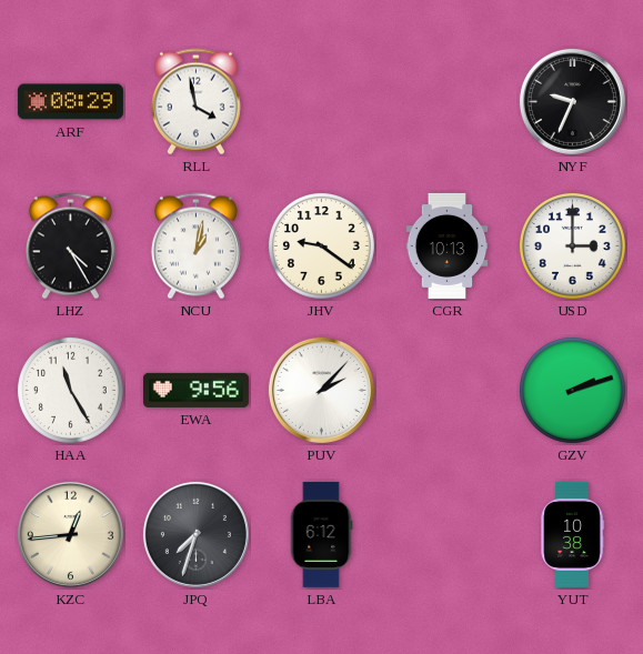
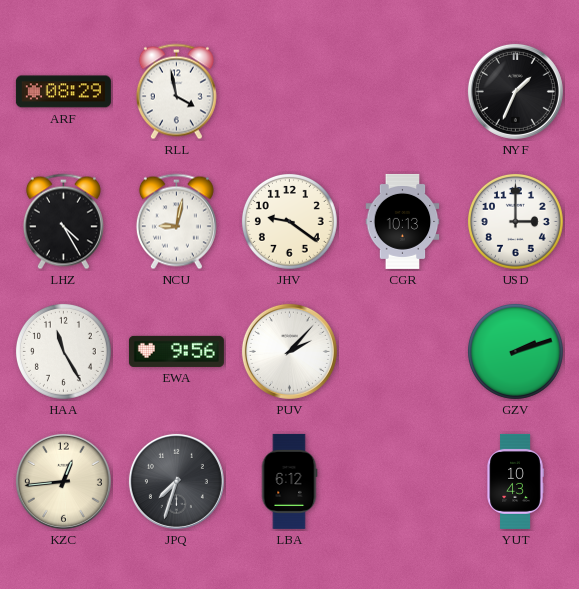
NYF: 9:34 -> 1:34 (515, 91)
NCU: 1:02 -> 9:02 (176, 222)
YUT: 10:38 -> 10:43 (515, 481)
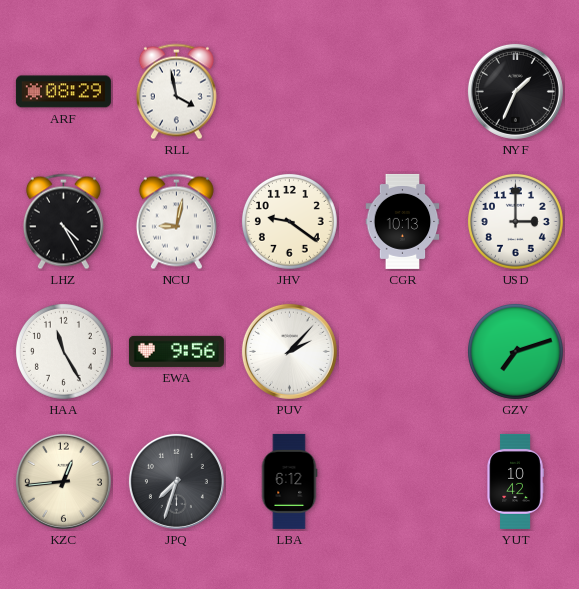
GZV: 2:12 -> 7:12 (515, 351)
YUT: 10:43 -> 10:42 (515, 481)
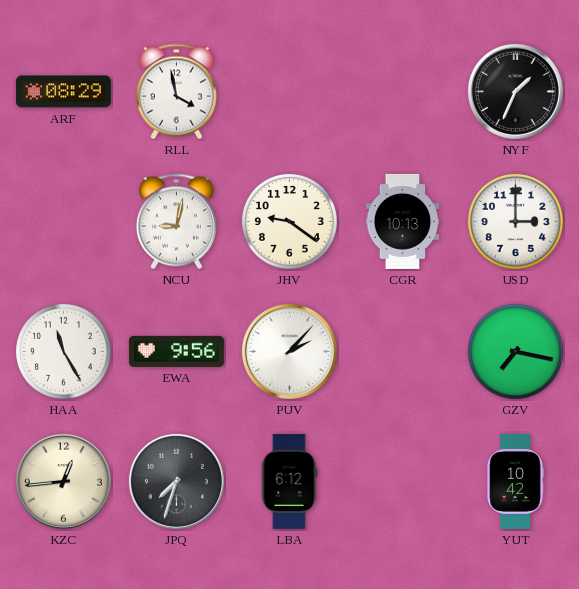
LHZ: 4:25 -> none (63, 222)
GZV: 7:12 -> 7:17 (515, 351)
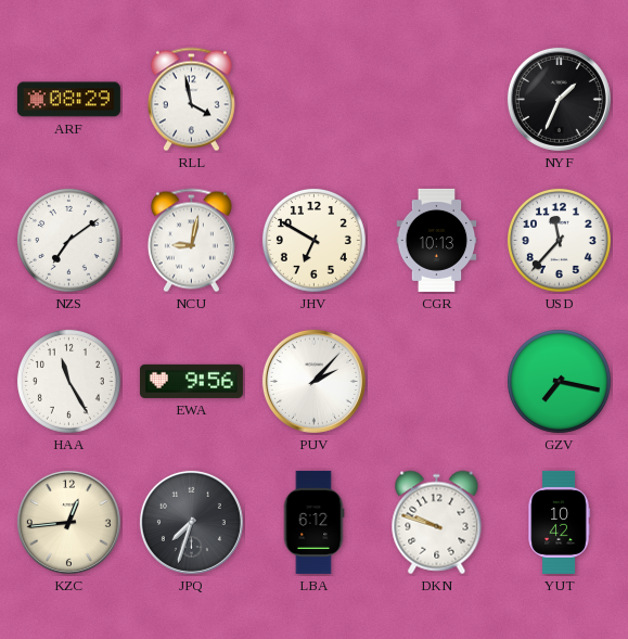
NZS: none -> 7:09 (68, 240)
JHV: 9:21 -> 6:50 (313, 240)
USD: 3:00 -> 11:37 (559, 240)
DKN: none -> 9:48 (437, 523)
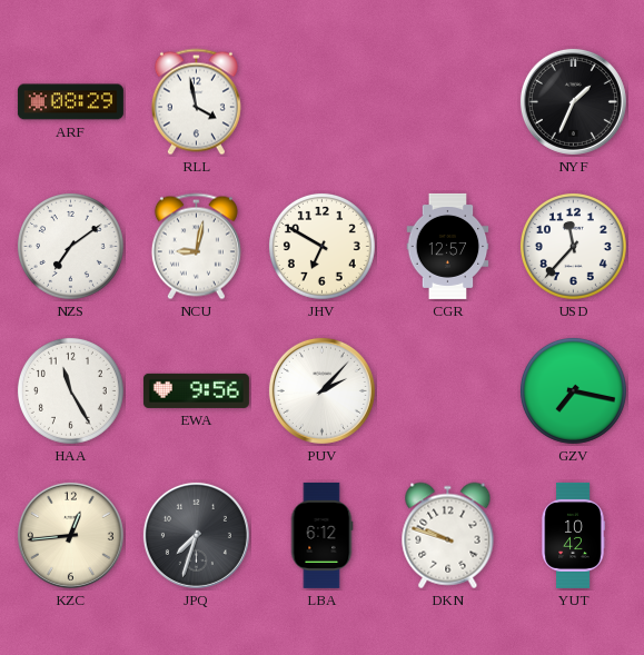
CGR: 10:13 -> 12:57 (448, 246)
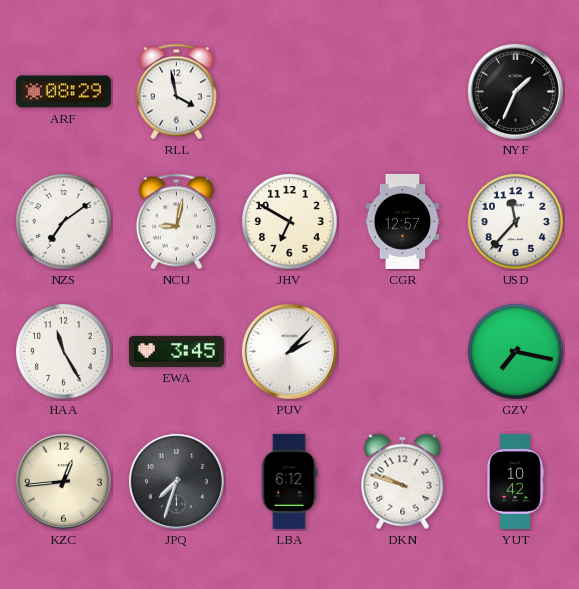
EWA: 9:56 -> 3:45 (176, 351)
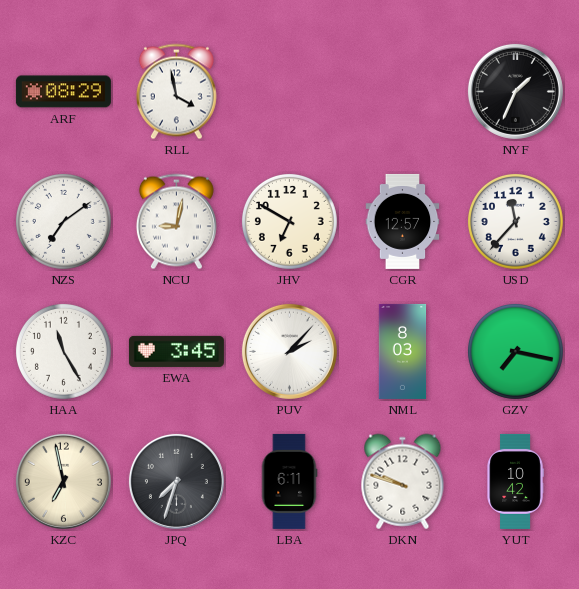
NML: none -> 8:03 (403, 351)
KZC: 12:44 -> 6:58 (63, 481)
LBA: 6:12 -> 6:11 (289, 481)
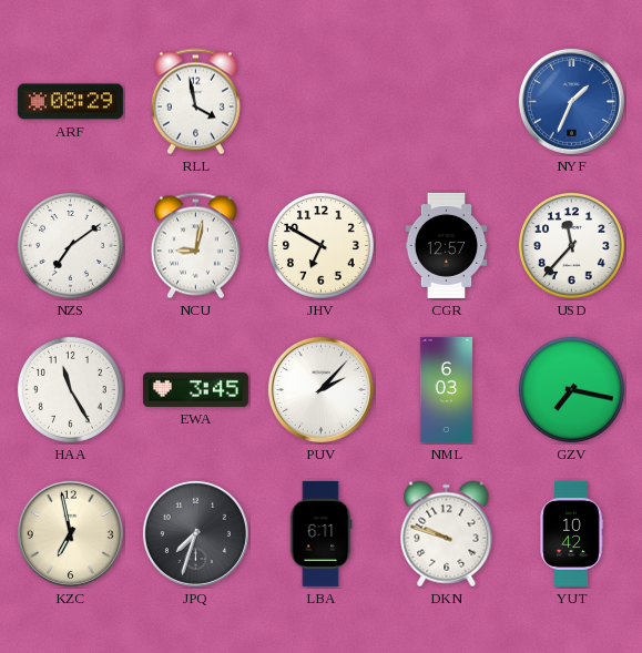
NYF dial: black -> blue (571, 101)
NML: 8:03 -> 6:03 (447, 389)
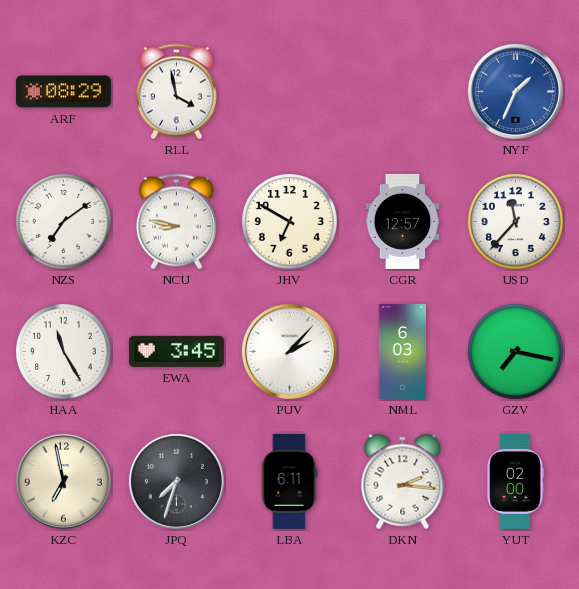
NCU: 9:02 -> 8:47 (176, 222)
DKN: 9:48 -> 2:16 (403, 482)
YUT: 10:42 -> 02:00 (515, 481)
